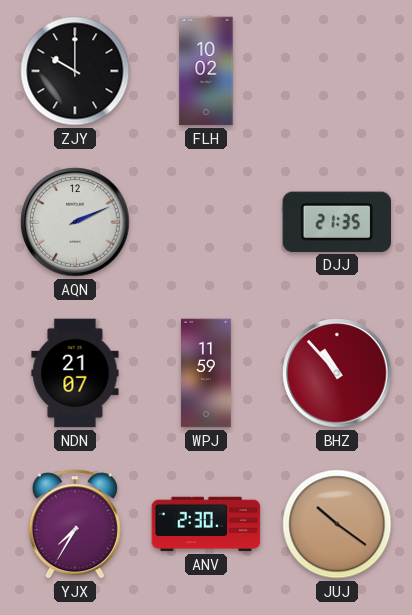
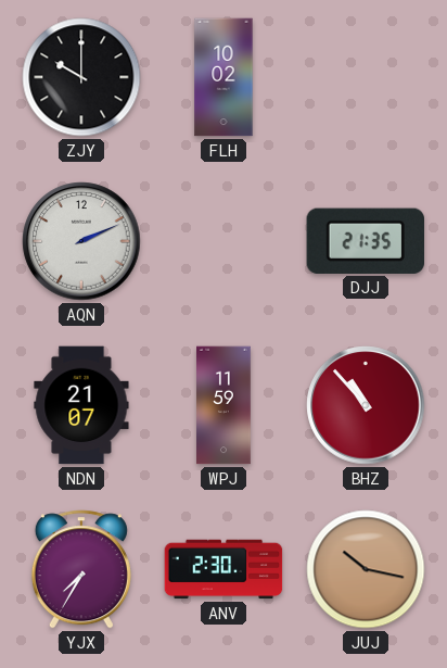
JUJ: 10:21 -> 10:17 (366, 569)
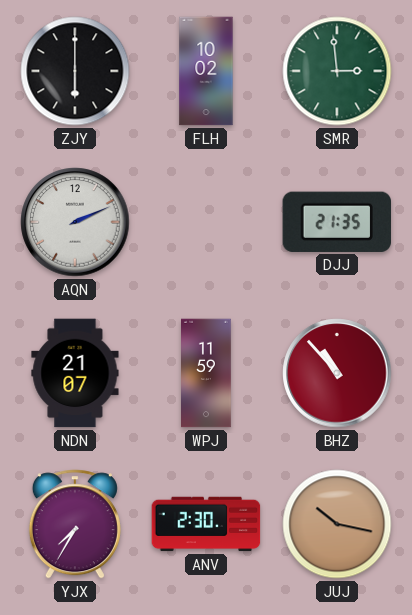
ZJY: 10:00 -> 6:00 (75, 71)
SMR: none -> 2:59 (337, 71)
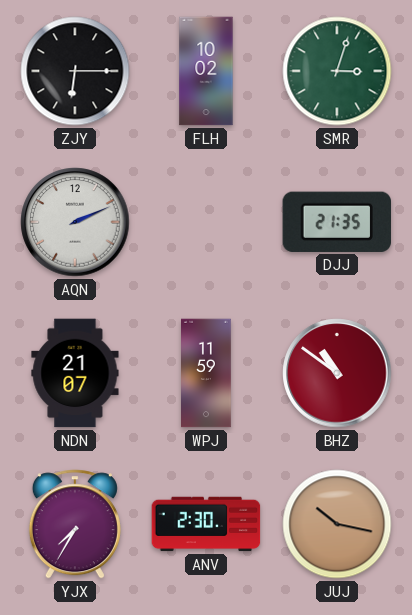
ZJY: 6:00 -> 6:15 (75, 71)
SMR: 2:59 -> 3:03 (337, 71)
BHZ: 10:53 -> 10:51 (337, 373)
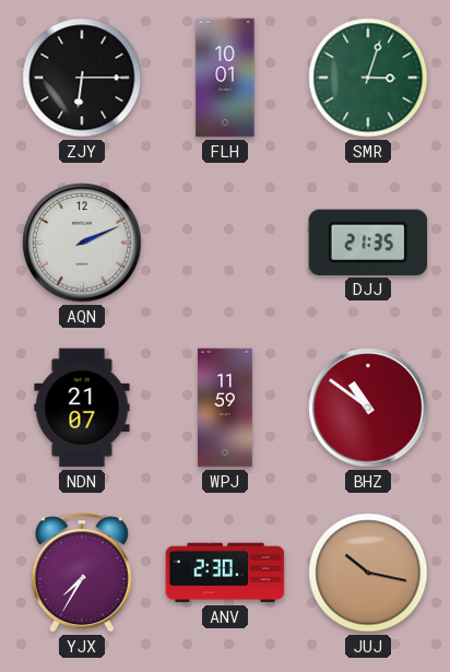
FLH: 10:02 -> 10:01 (225, 78)
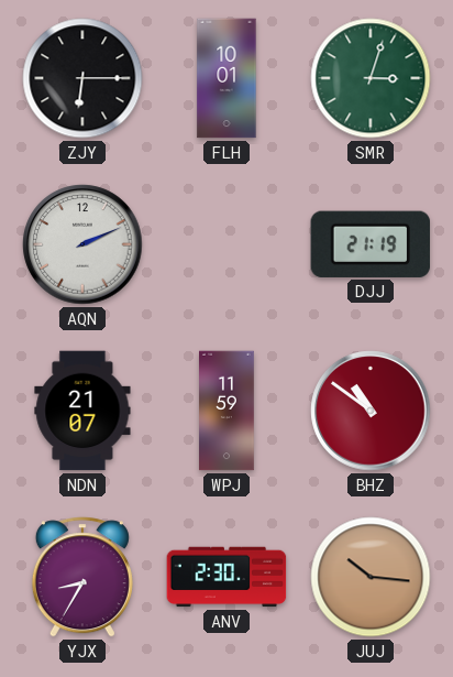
DJJ: 21:35 -> 21:19 (369, 244)
YJX: 7:35 -> 8:35 (82, 577)
JUJ: 10:17 -> 10:16 (371, 577)
